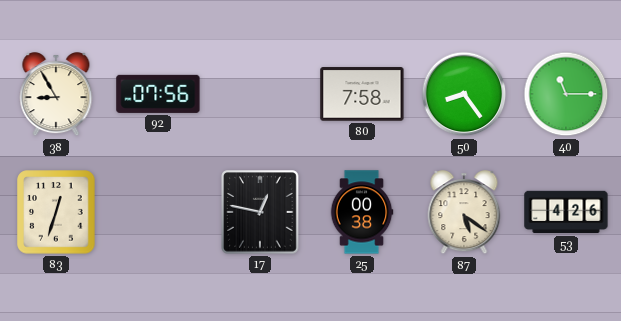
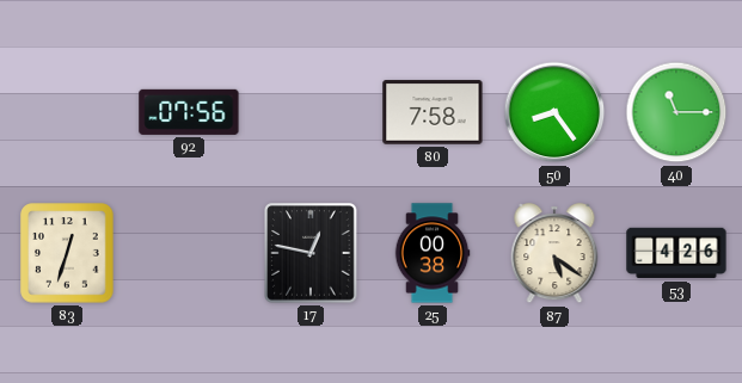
38: 8:55 -> none (56, 95)
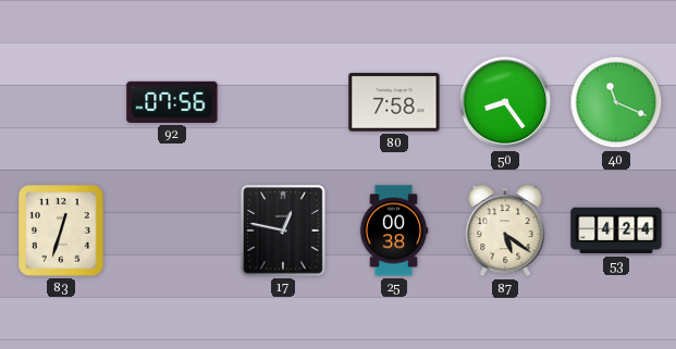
40: 11:15 -> 11:19 (616, 102)
53: 4:26 -> 4:24 (616, 230)
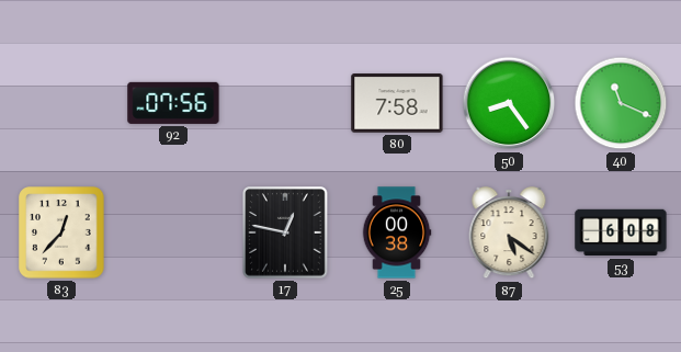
83: 12:33 -> 12:37 (61, 232)
53: 4:24 -> 6:08 (621, 232)
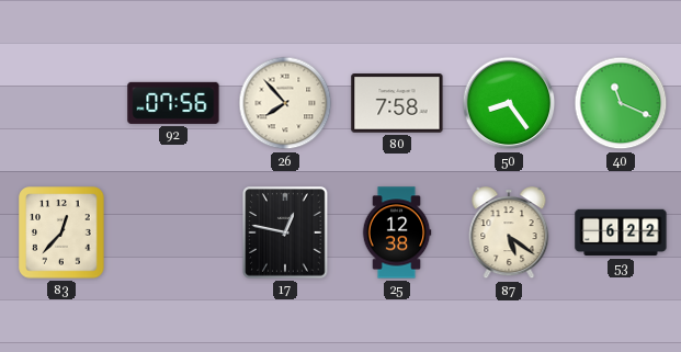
26: none -> 7:53 (285, 103)
25: 00:38 -> 12:38 (397, 232)
53: 6:08 -> 6:22 (621, 232)
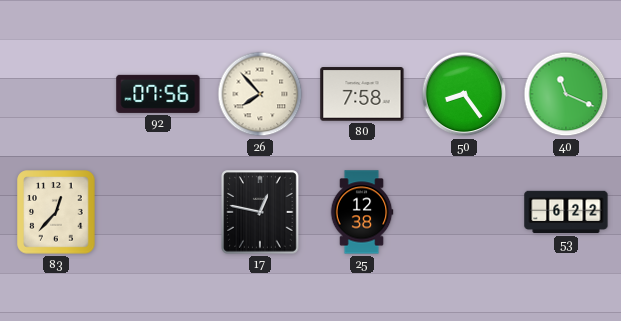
87: 5:21 -> none (509, 234)
